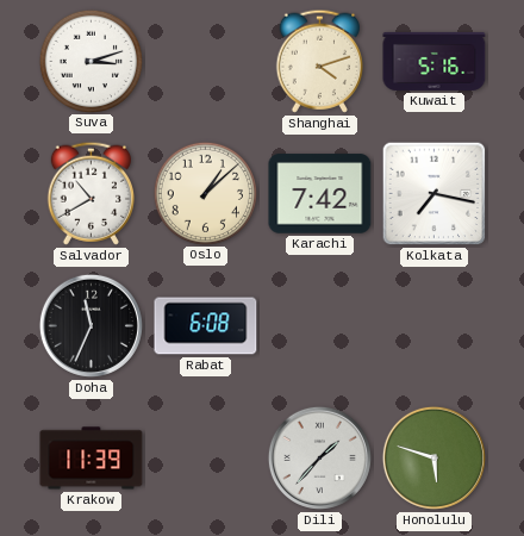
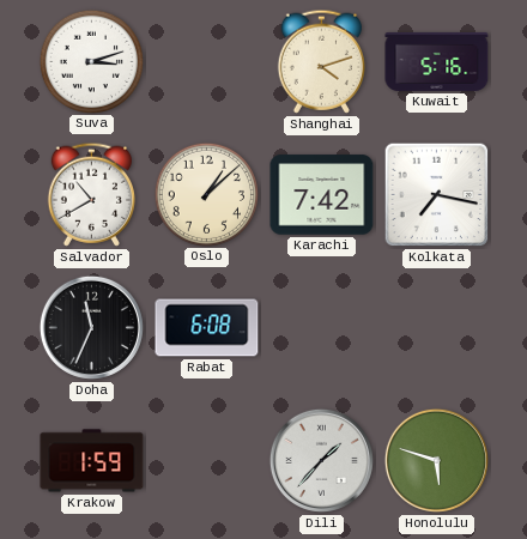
Krakow: 11:39 -> 1:59 (92, 461)
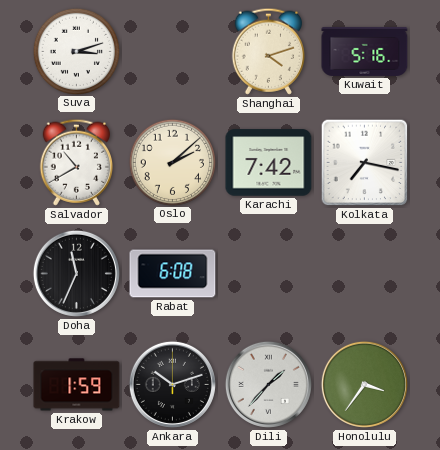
Oslo: 1:08 -> 2:08 (172, 162)
Ankara: none -> 10:12 (172, 384)
Honolulu: 5:48 -> 3:36 (364, 384)
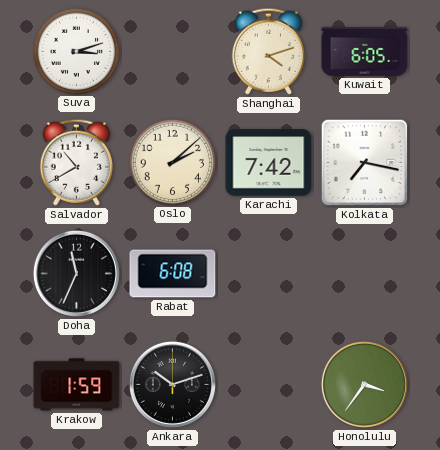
Kuwait: 5:16 -> 6:05 (365, 51)
Dili: 1:37 -> none (268, 384)
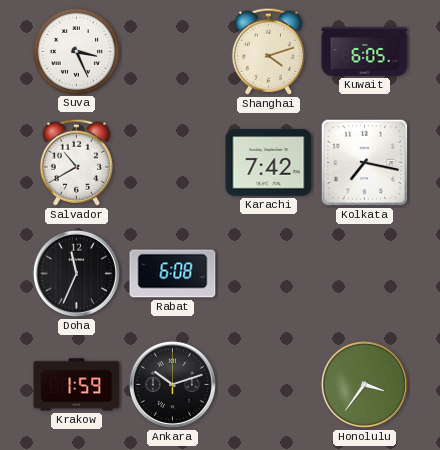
Suva: 3:12 -> 3:26 (76, 51)
Oslo: 2:08 -> none (172, 162)
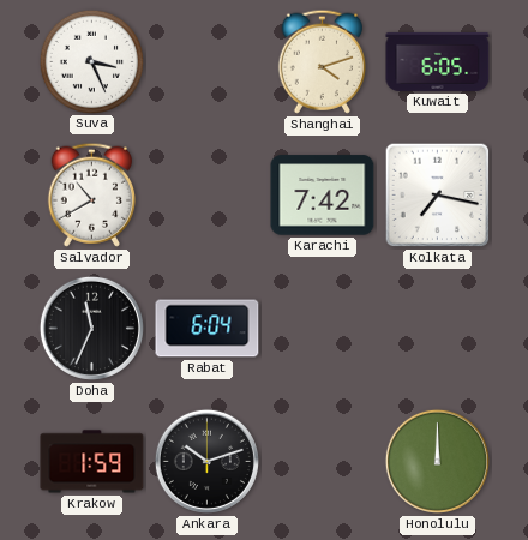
Rabat: 6:08 -> 6:04 (208, 329)
Honolulu: 3:36 -> 12:00 (437, 461)
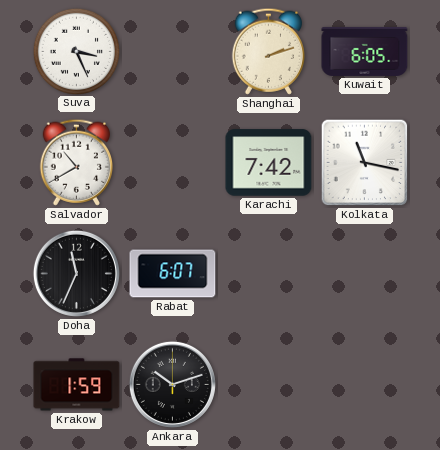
Shanghai: 4:12 -> 2:12 (268, 51)
Kolkata: 7:17 -> 11:17 (365, 163)
Rabat: 6:04 -> 6:07 (173, 274)
Honolulu: 12:00 -> none (437, 461)
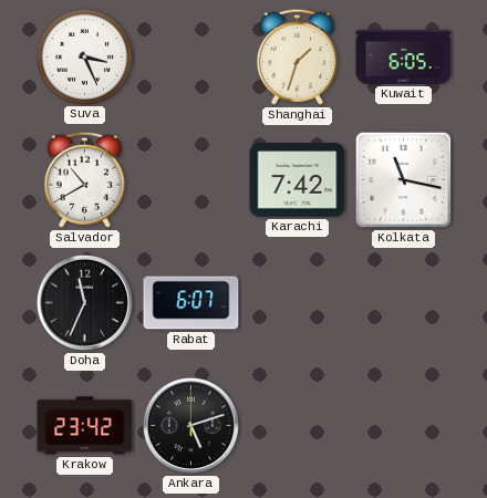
Shanghai: 2:12 -> 1:33 (297, 56)
Krakow: 1:59 -> 23:42 (85, 426)
Ankara: 10:12 -> 5:12 (190, 425)
